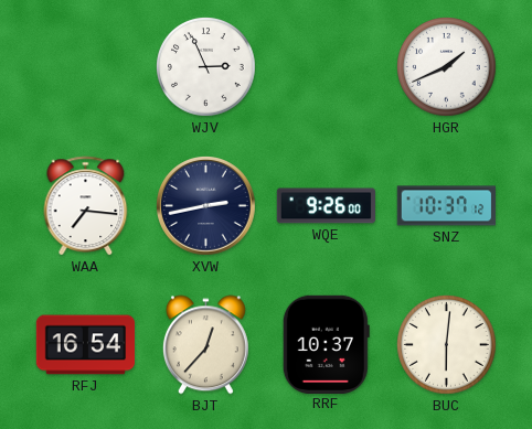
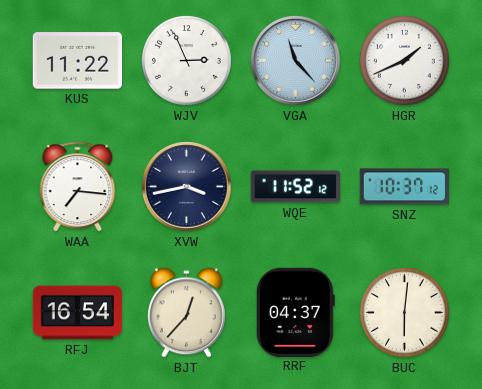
KUS: none -> 11:22 (77, 61)
VGA: none -> 11:23 (296, 61)
XVW: 2:43 -> 3:43 (187, 187)
WQE: 9:26 -> 11:52 (295, 187)
RRF: 10:37 -> 04:37 (295, 312)
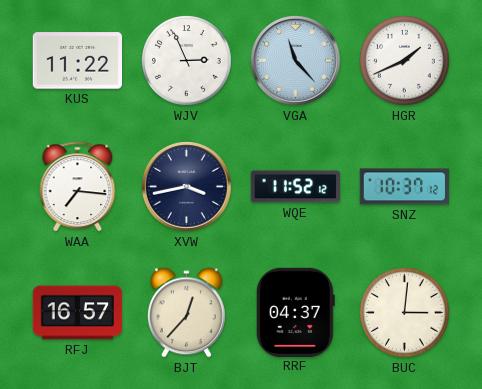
RFJ: 16:54 -> 16:57 (78, 313)
BUC: 6:01 -> 3:01 (405, 313)
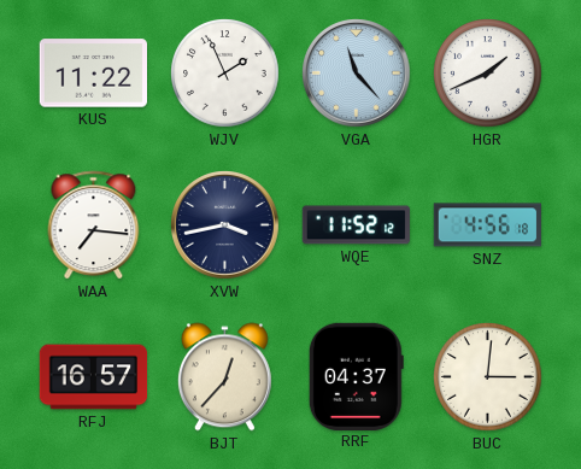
WJV: 2:56 -> 1:56 (225, 74)
SNZ: 10:37 -> 4:56 (487, 225)
